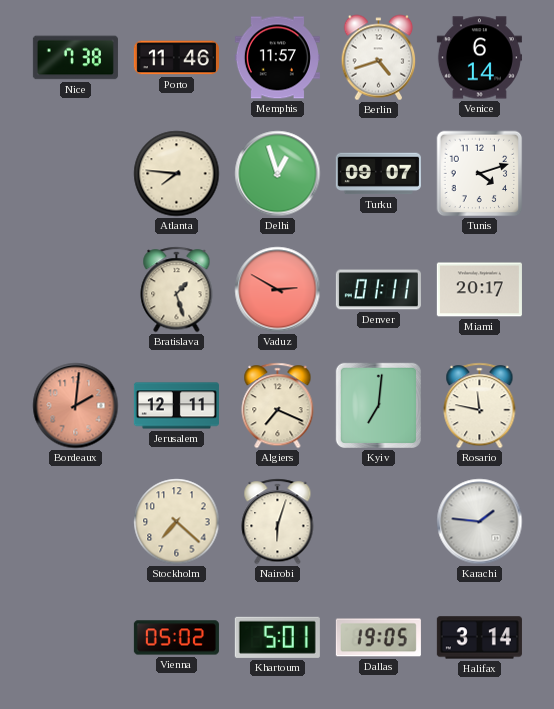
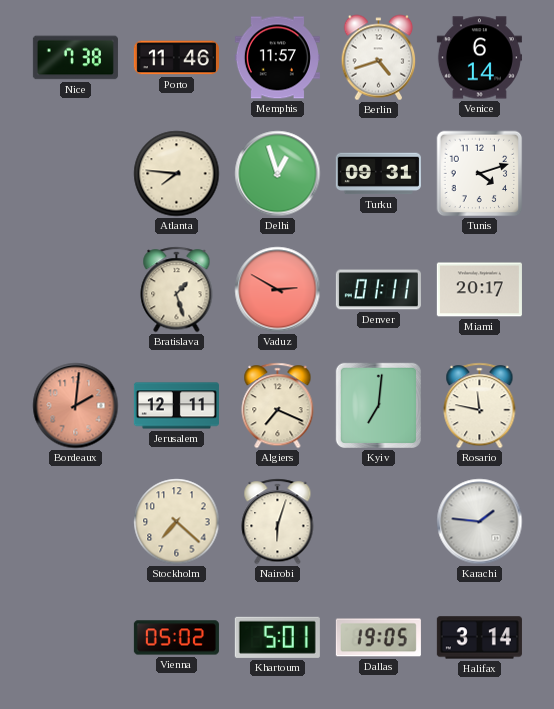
Turku: 09:07 -> 09:31 (378, 174)
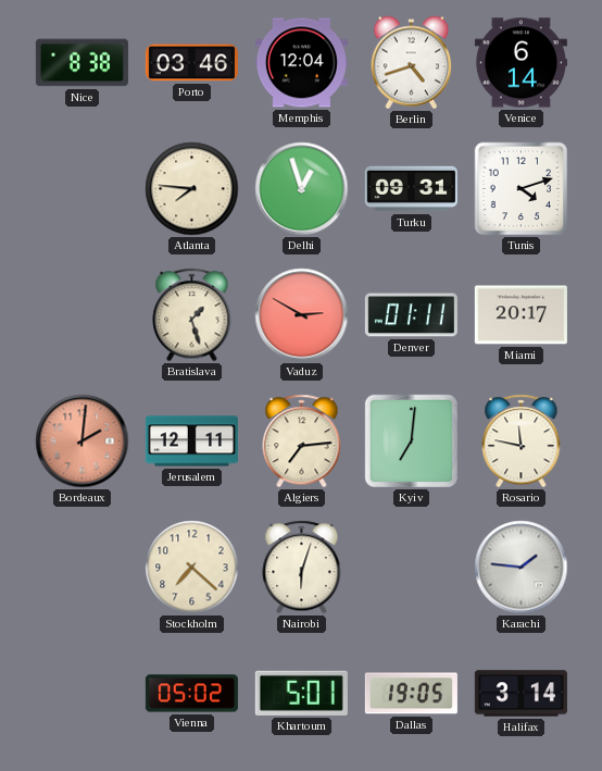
Nice: 7:38 -> 8:38 (81, 63)
Porto: 11:46 -> 03:46 (191, 63)
Memphis: 11:57 -> 12:04 (301, 63)
Algiers: 7:19 -> 7:14 (302, 442)
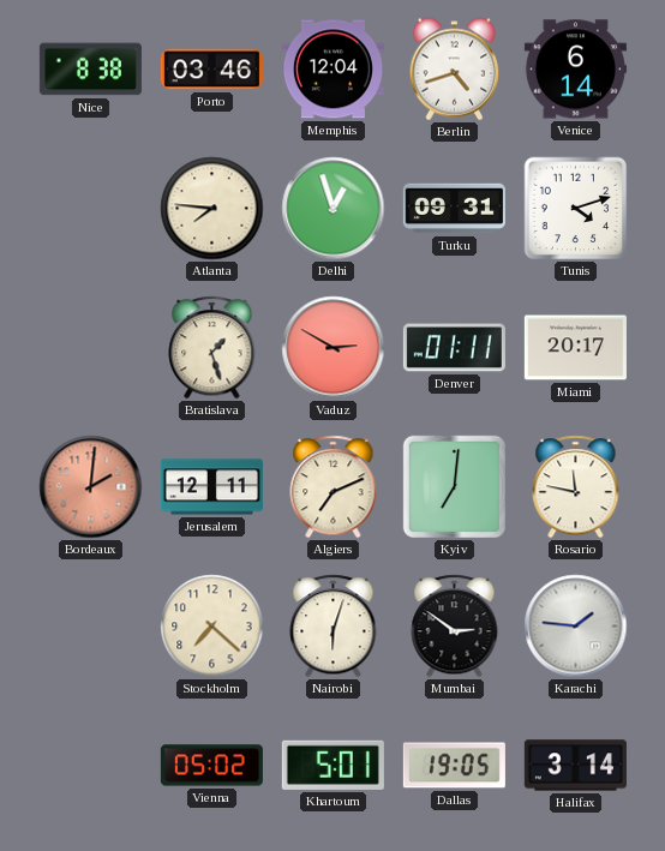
Algiers: 7:14 -> 7:11 (334, 487)
Mumbai: none -> 2:51 (455, 627)
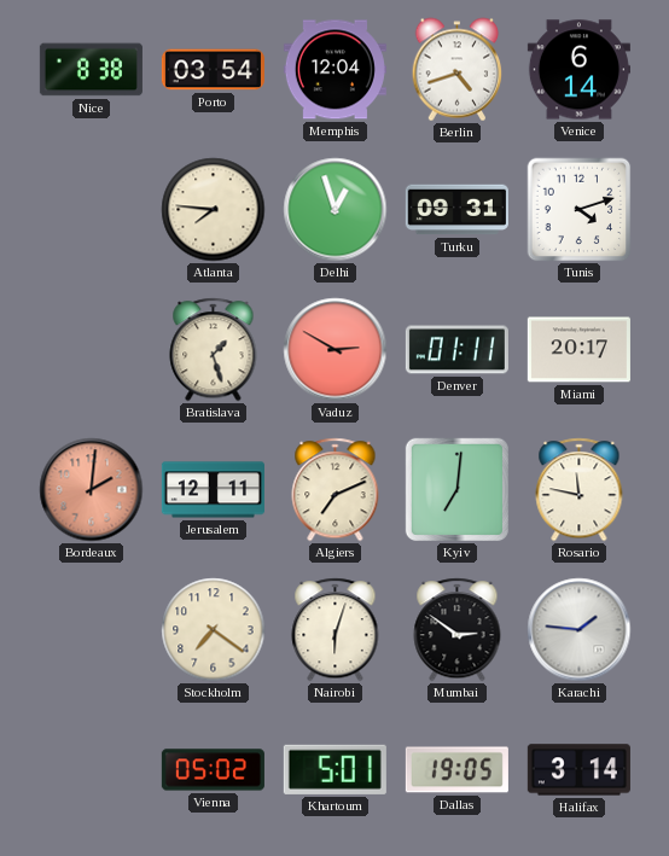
Porto: 03:46 -> 03:54 (213, 70)
Stockholm: 7:22 -> 7:21 (214, 630)
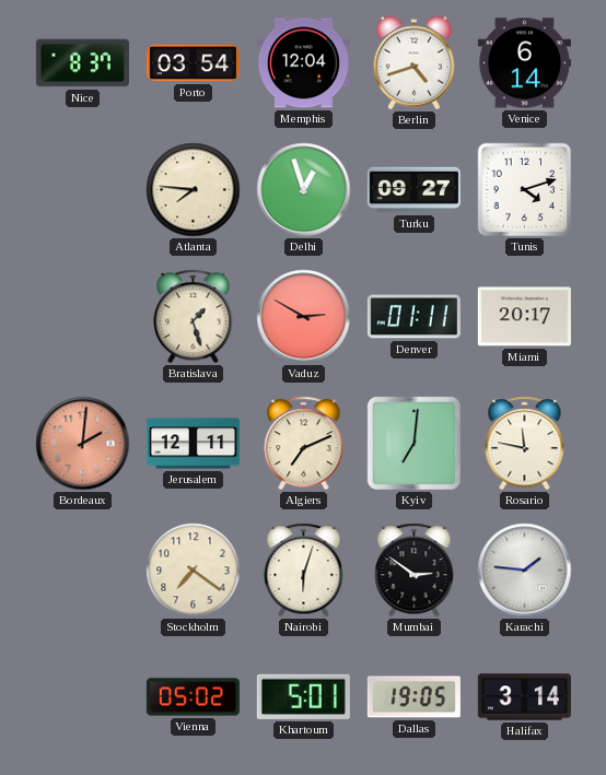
Nice: 8:38 -> 8:37 (82, 63)
Turku: 09:31 -> 09:27 (413, 190)
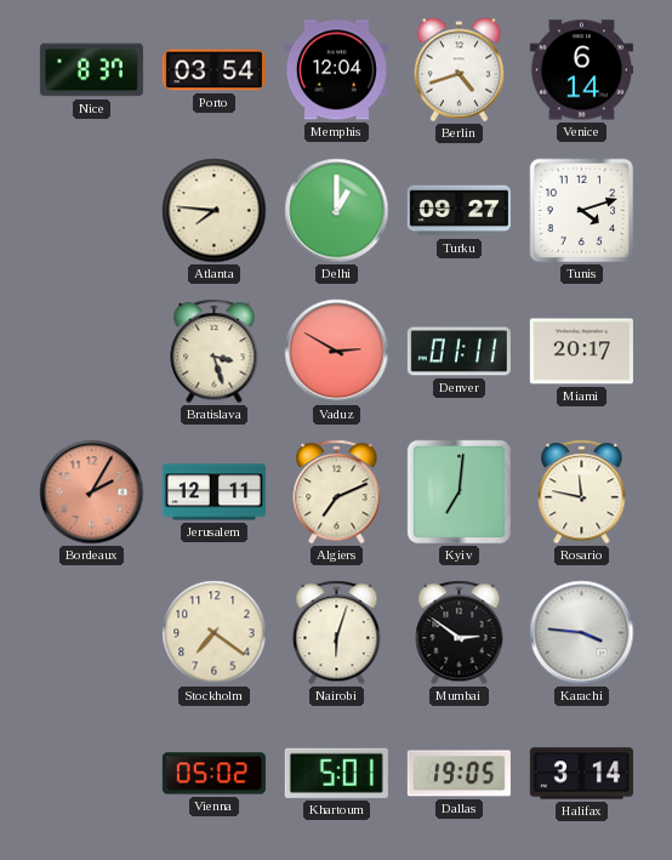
Delhi: 12:57 -> 1:00 (337, 211)
Bratislava: 1:27 -> 3:27 (215, 352)
Bordeaux: 2:01 -> 2:05 (92, 492)
Karachi: 1:46 -> 3:46 (582, 633)
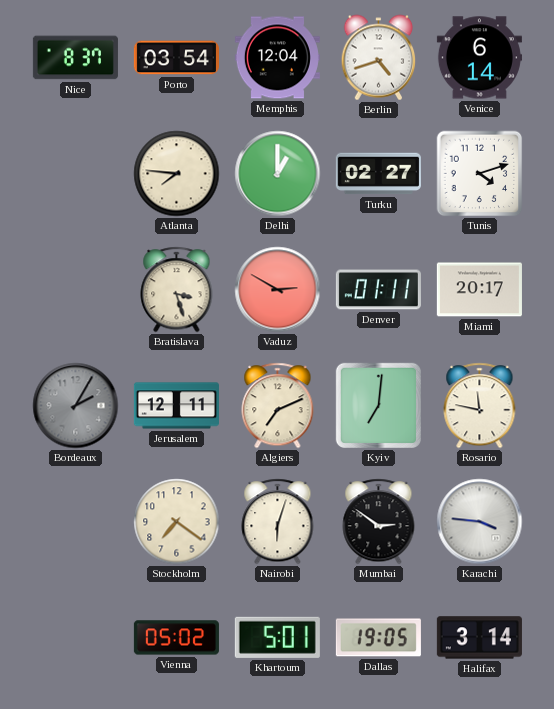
Turku: 09:27 -> 02:27 (378, 174)
Bordeaux dial: salmon -> grey (76, 406)
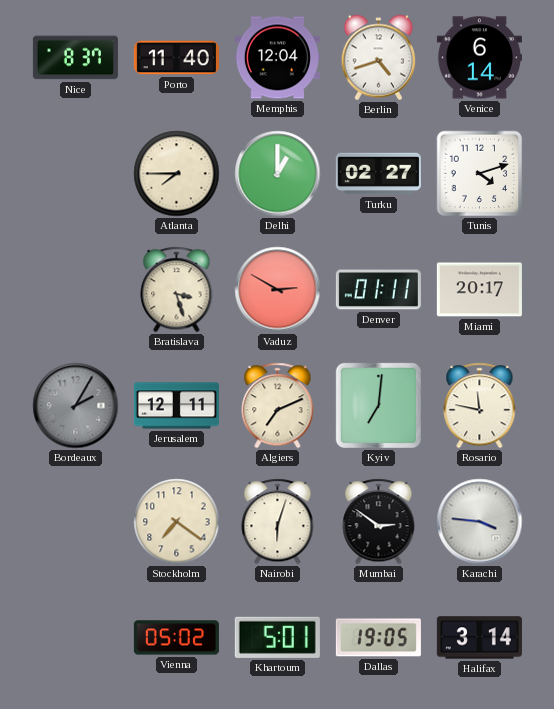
Porto: 03:54 -> 11:40 (176, 58)
Atlanta: 7:46 -> 7:45 (177, 174)
